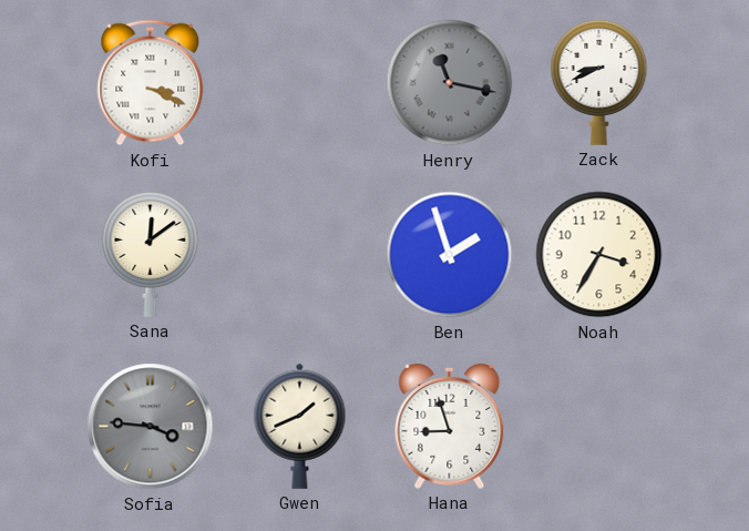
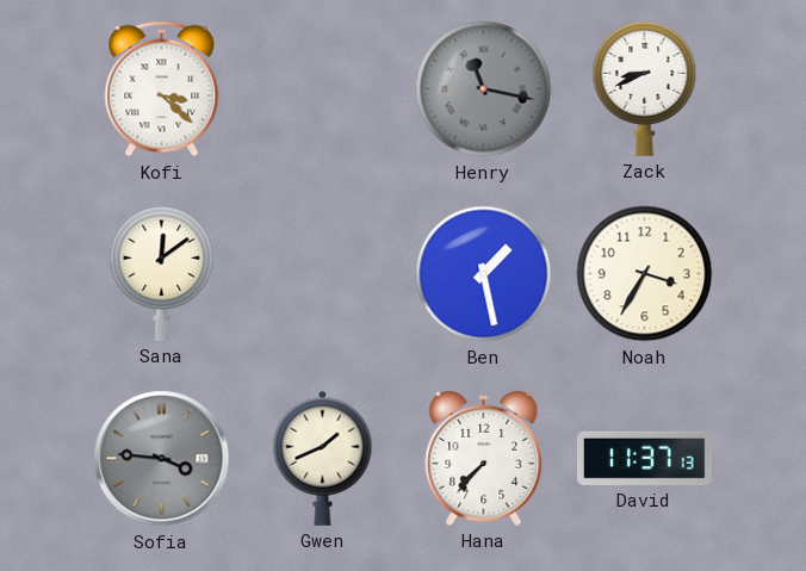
Kofi: 3:19 -> 3:22 (162, 89)
Ben: 1:57 -> 1:28 (484, 274)
Hana: 8:57 -> 7:37 (484, 459)
David: none -> 11:37 (644, 458)
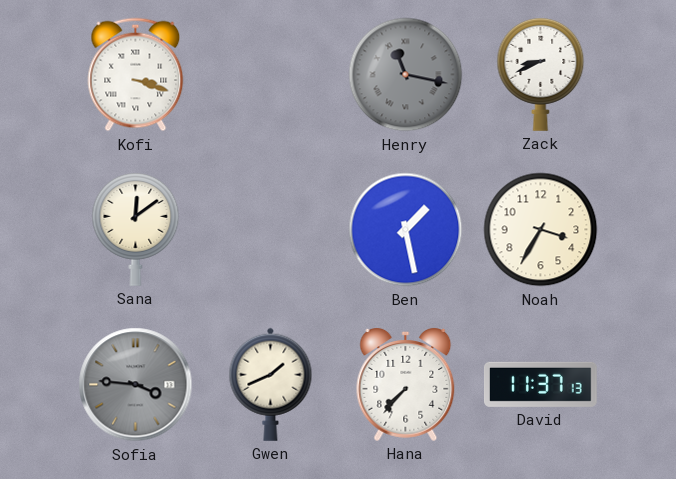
Kofi: 3:22 -> 3:18 (136, 75)
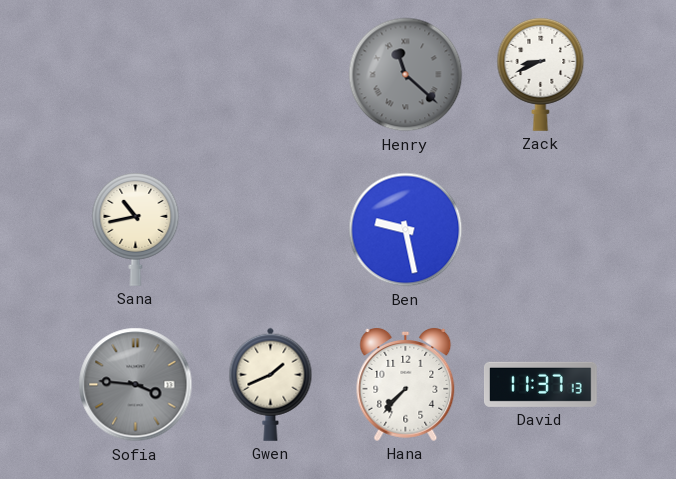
Kofi: 3:18 -> none (136, 75)
Henry: 11:17 -> 11:22 (406, 75)
Sana: 12:09 -> 10:43 (136, 229)
Ben: 1:28 -> 9:28 (406, 230)
Noah: 3:35 -> none (541, 230)
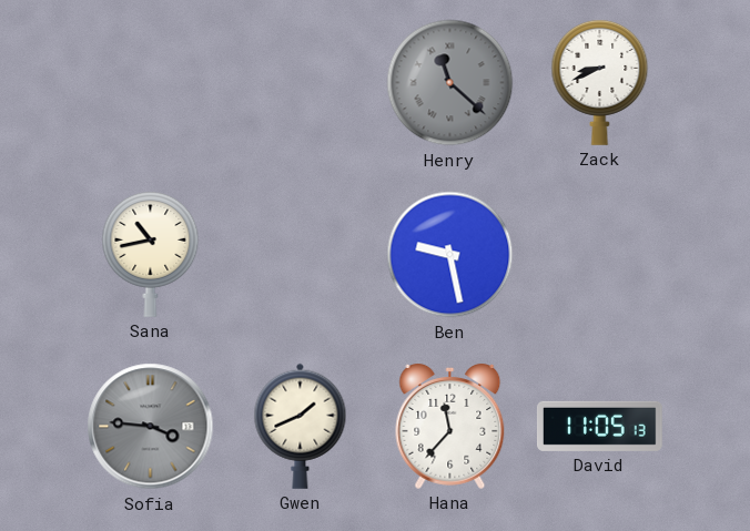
Hana: 7:37 -> 11:37 (450, 427)
David: 11:37 -> 11:05 (599, 426)
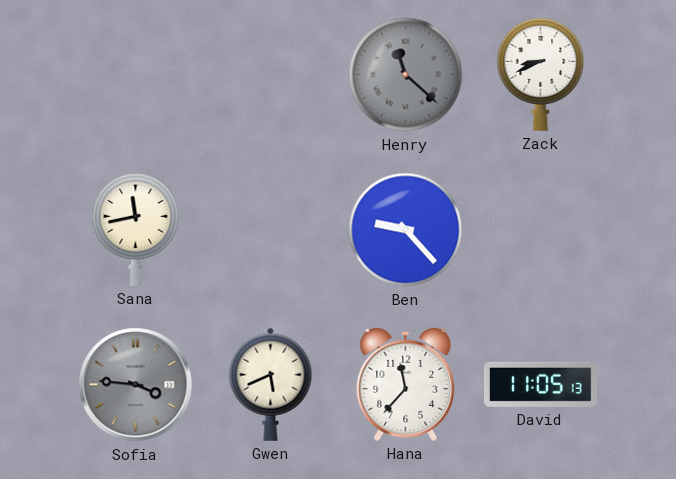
Sana: 10:43 -> 11:43 (136, 229)
Ben: 9:28 -> 9:23 (406, 230)
Gwen: 1:41 -> 5:41 (271, 384)
